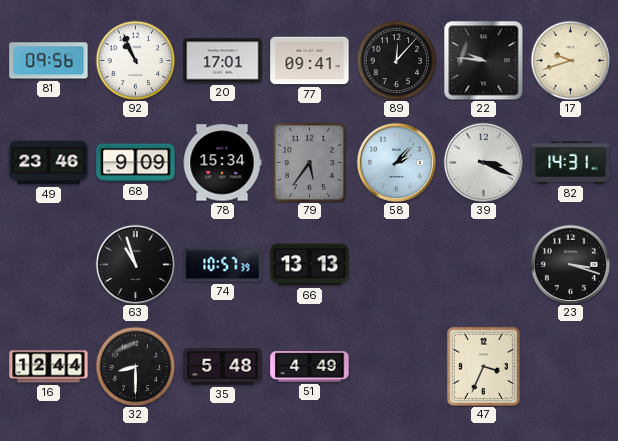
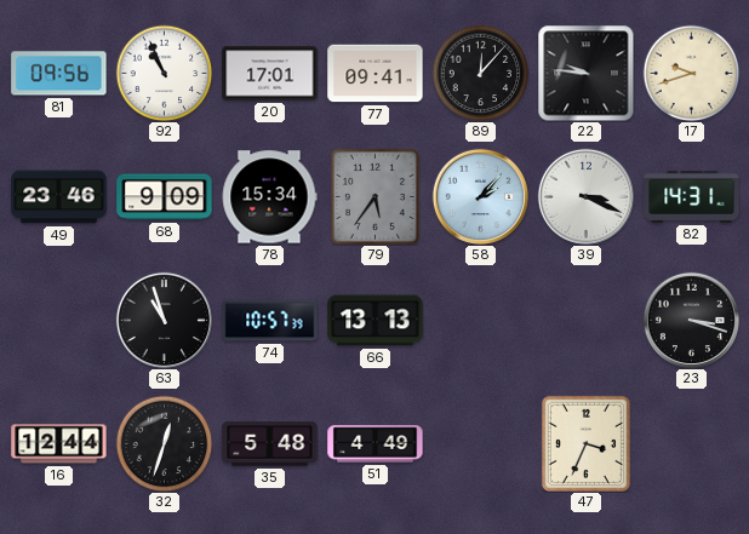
32: 8:30 -> 12:33 (164, 443)
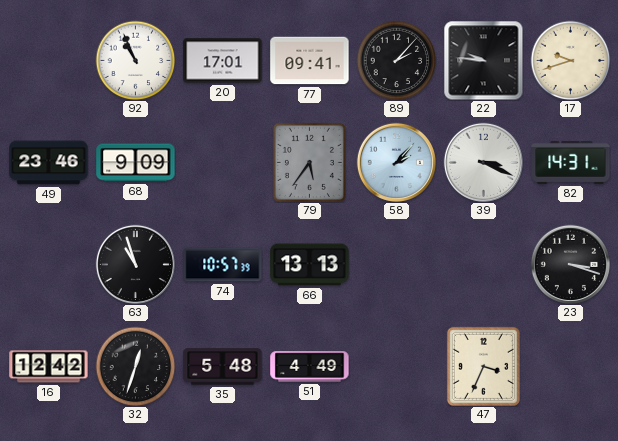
81: 09:56 -> none (59, 74)
89: 12:07 -> 2:07 (396, 60)
78: 15:34 -> none (269, 197)
16: 12:44 -> 12:42 (49, 367)
